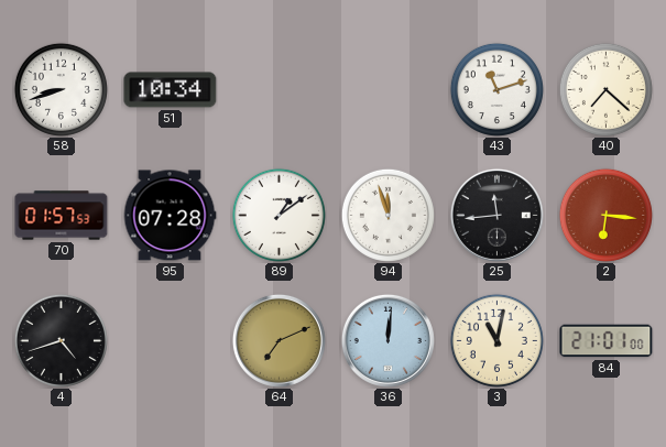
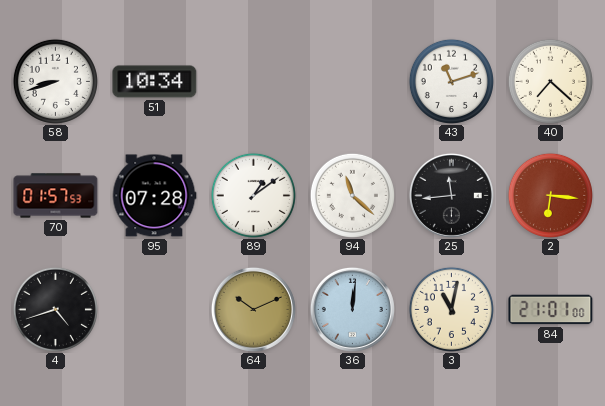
94: 11:57 -> 11:22 (352, 195)
64: 7:11 -> 10:11 (253, 309)
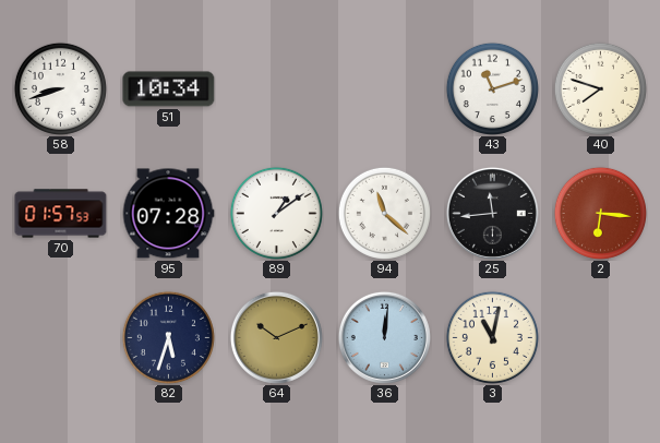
40: 7:22 -> 7:48 (600, 88)
4: 4:42 -> none (55, 309)
82: none -> 5:33 (168, 337)
84: 21:01 -> none (551, 310)
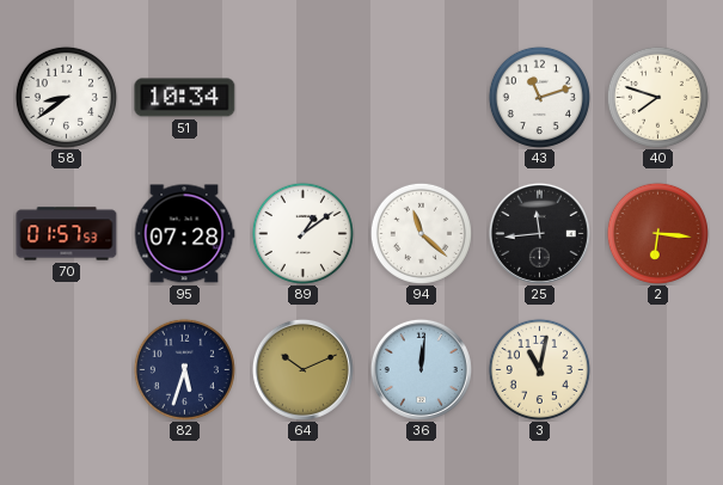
58: 8:42 -> 8:39 (66, 97)
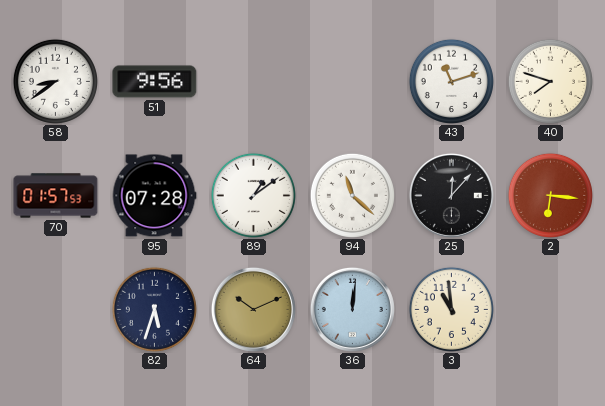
51: 10:34 -> 9:56 (155, 82)
25: 11:44 -> 12:07 (451, 195)
3: 11:02 -> 10:59 (451, 309)
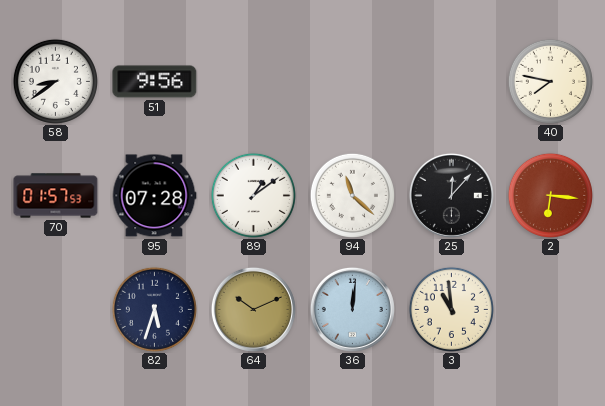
43: 11:12 -> none (451, 81)
40: 7:48 -> 7:47 (550, 81)
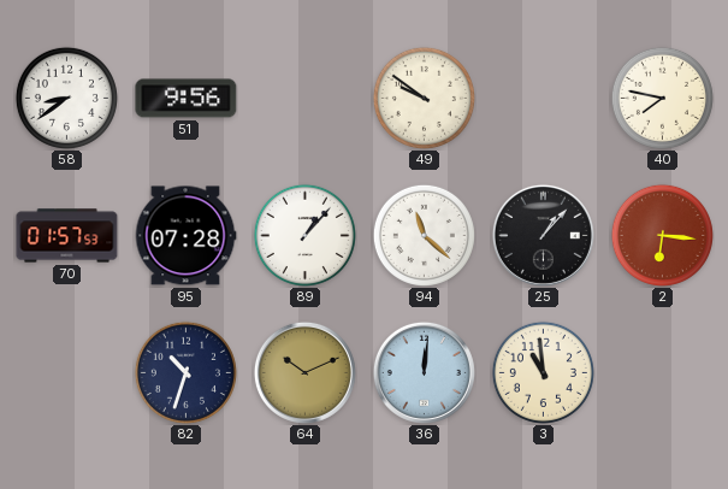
49: none -> 9:51 (424, 98)
89: 1:09 -> 1:07 (304, 235)
25: 12:07 -> 1:07 (543, 235)
82: 5:33 -> 10:33 (185, 372)
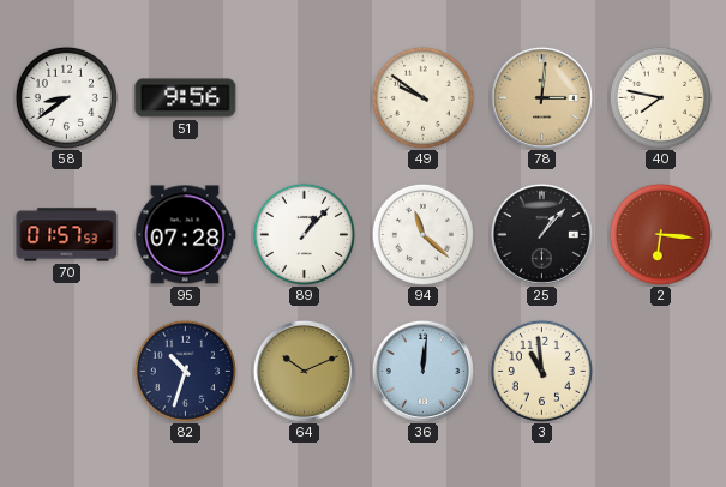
78: none -> 3:01 (541, 97)
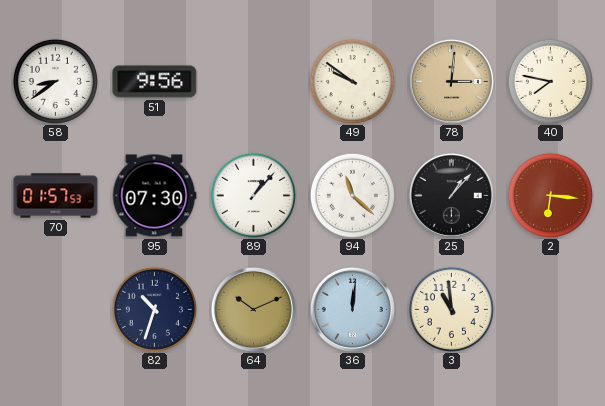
95: 07:28 -> 07:30 (154, 196)
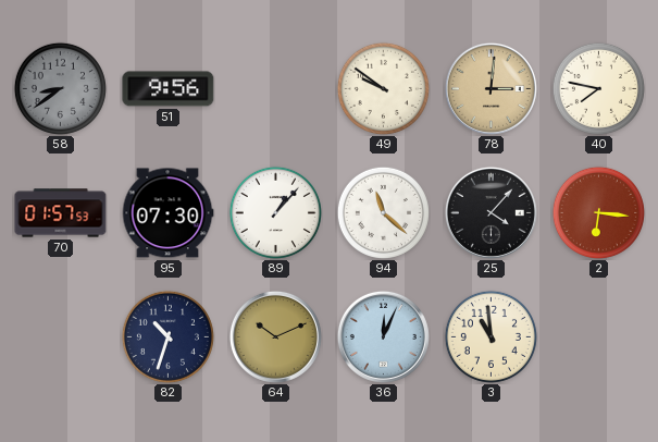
58 dial: white -> grey (60, 88)
25: 1:07 -> 4:07 (491, 212)
36: 12:01 -> 12:04 (383, 336)
